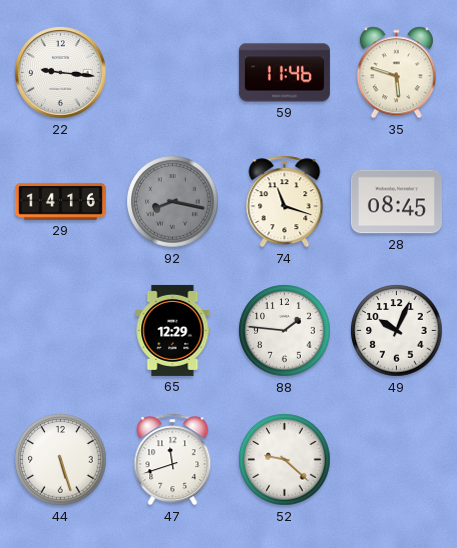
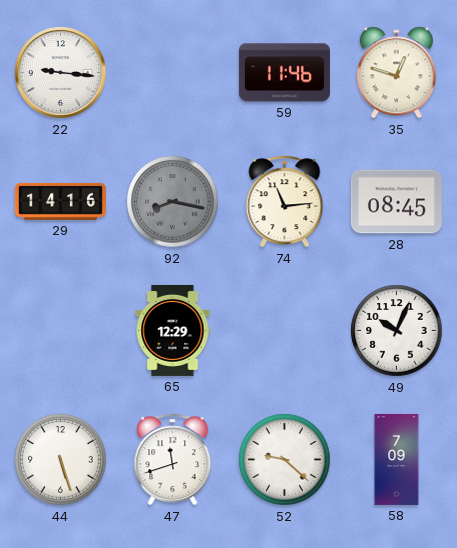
35: 5:48 -> 12:48 (396, 73)
74: 11:18 -> 11:14 (285, 202)
88: 1:46 -> none (285, 331)
58: none -> 7:09 (397, 459)
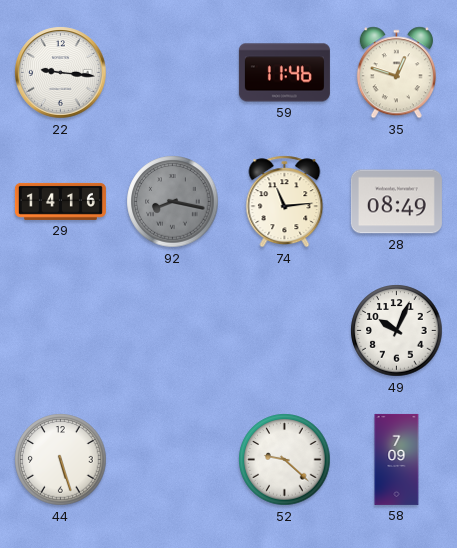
28: 08:45 -> 08:49 (396, 202)
65: 12:29 -> none (173, 330)
47: 11:42 -> none (173, 460)
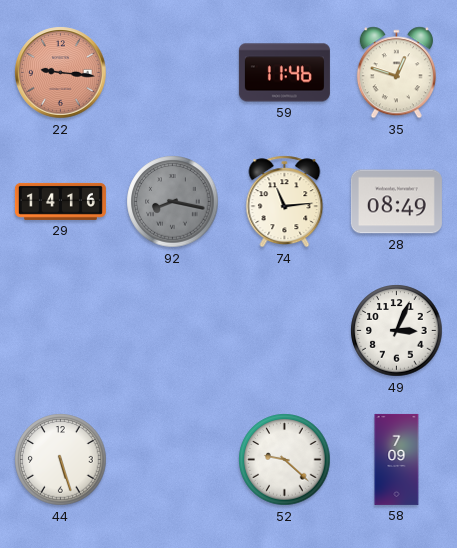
22 dial: white -> salmon (61, 73)
49: 10:04 -> 3:04 (397, 331)
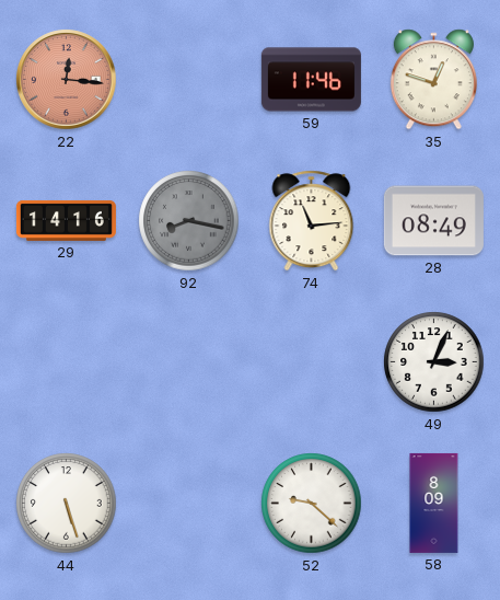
22: 9:16 -> 12:16 (67, 80)
58: 7:09 -> 8:09 (434, 503)
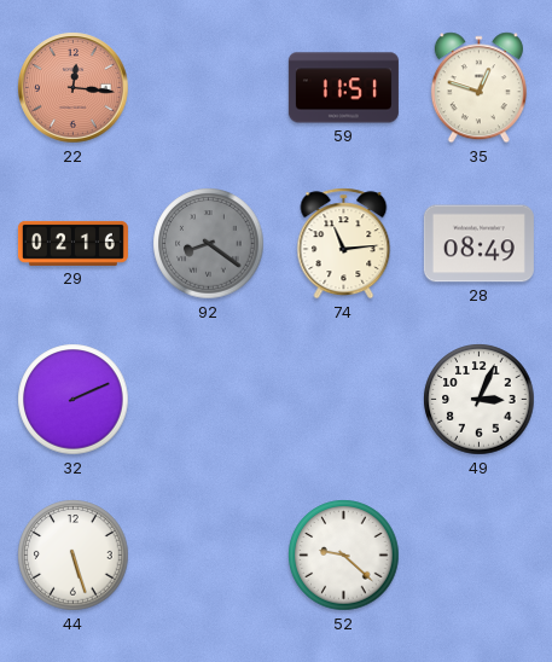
59: 11:46 -> 11:51 (343, 88)
29: 14:16 -> 02:16 (72, 243)
92: 8:17 -> 8:21 (209, 244)
32: none -> 2:11 (74, 400)
58: 8:09 -> none (434, 503)
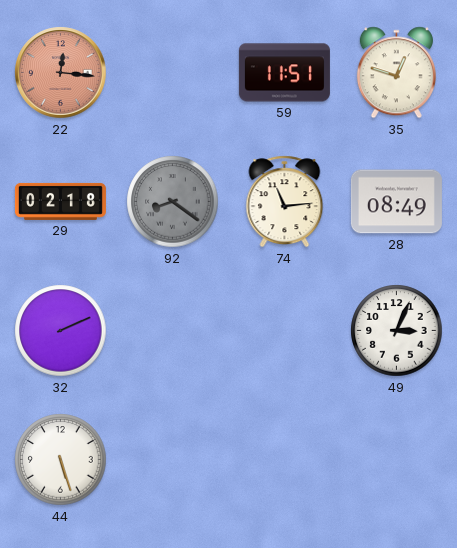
29: 02:16 -> 02:18 (60, 201)
52: 9:22 -> none (344, 556)
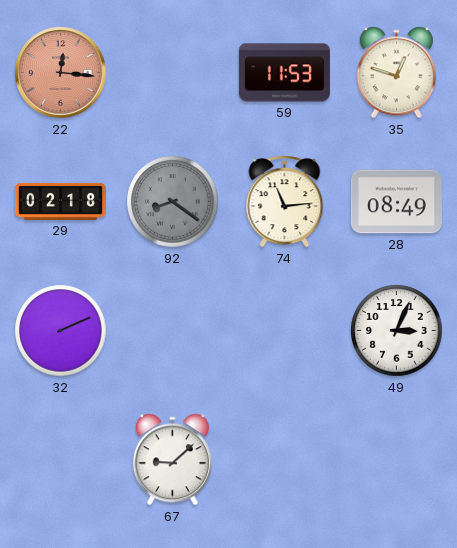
59: 11:51 -> 11:53 (284, 73)
44: 5:27 -> none (61, 460)
67: none -> 9:08 (172, 460)
